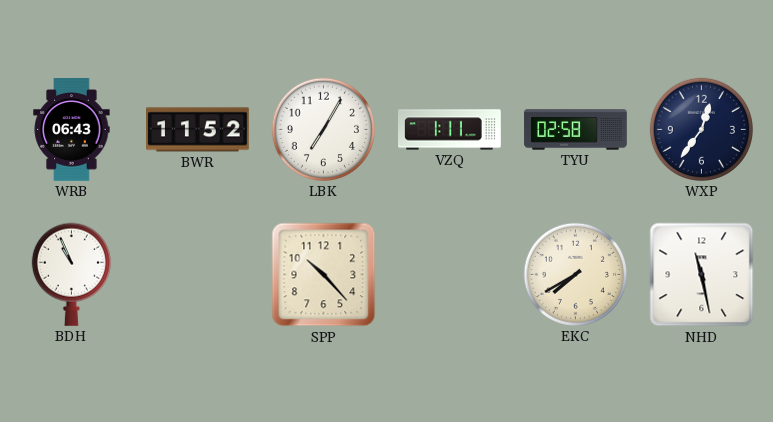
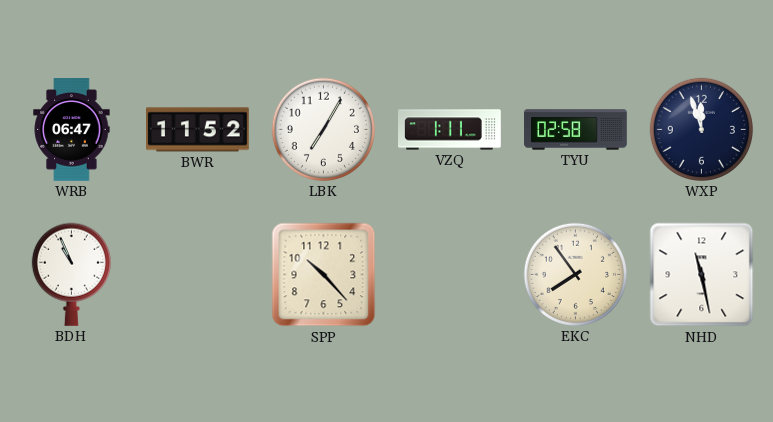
WRB: 06:43 -> 06:47 (72, 130)
WXP: 12:36 -> 11:57 (701, 129)
EKC: 7:40 -> 7:54 (575, 274)
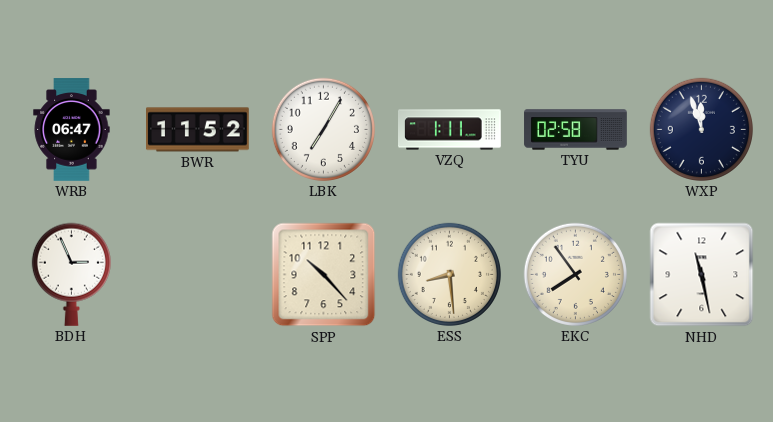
BDH: 10:56 -> 2:56 (71, 274)
ESS: none -> 8:29 (449, 274)
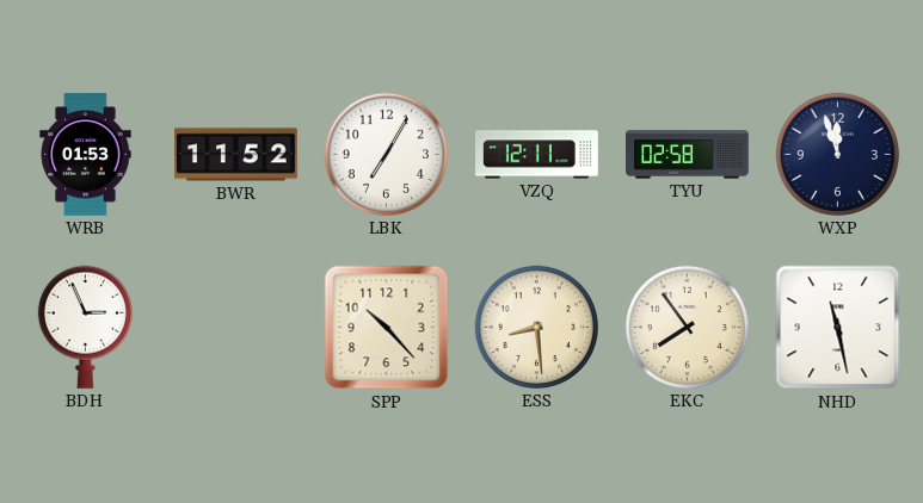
WRB: 06:47 -> 01:53 (86, 155)
VZQ: 1:11 -> 12:11 (537, 155)
